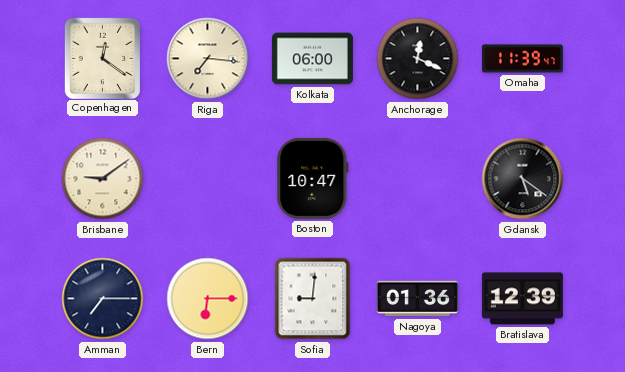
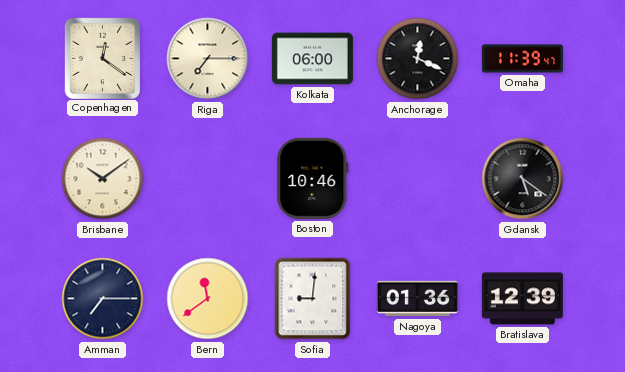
Riga: 7:16 -> 7:15 (208, 59)
Brisbane: 9:09 -> 10:09 (103, 179)
Boston: 10:47 -> 10:46 (313, 178)
Bern: 6:15 -> 11:39 (208, 299)
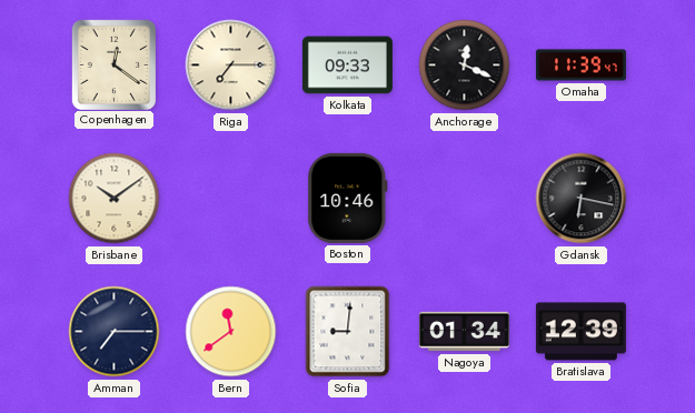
Kolkata: 06:00 -> 09:33 (347, 66)
Gdansk: 5:21 -> 6:17 (582, 199)
Nagoya: 01:36 -> 01:34 (464, 332)
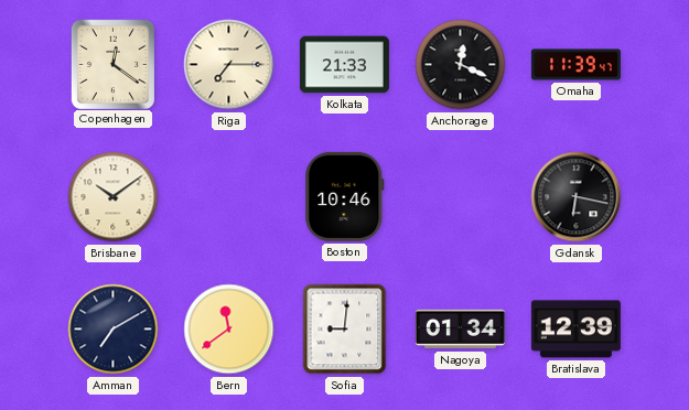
Kolkata: 09:33 -> 21:33 (344, 65)
Amman: 7:15 -> 7:10 (114, 330)
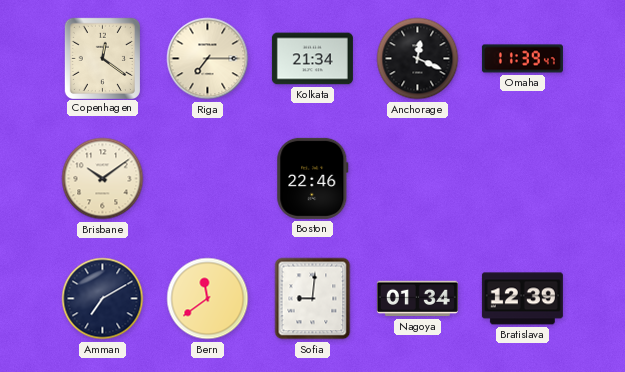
Kolkata: 21:33 -> 21:34 (312, 59)
Boston: 10:46 -> 22:46 (313, 178)
Gdansk: 6:17 -> none (577, 197)
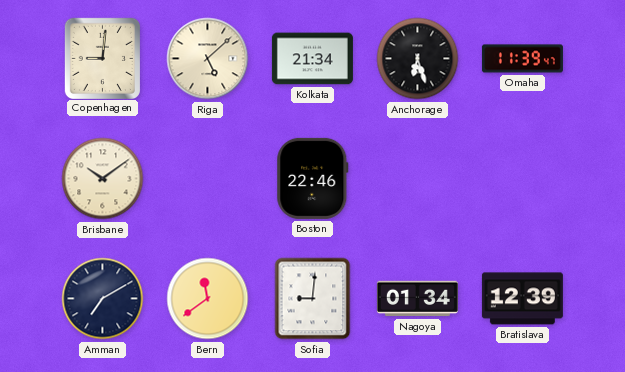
Copenhagen: 12:21 -> 9:01 (102, 58)
Riga: 7:15 -> 5:08 (208, 59)
Anchorage: 12:19 -> 6:27 (418, 59)
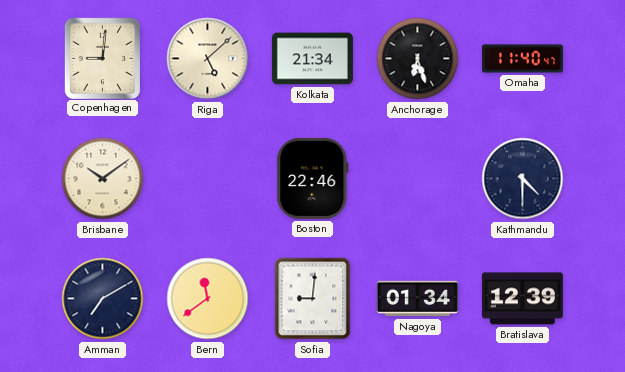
Omaha: 11:39 -> 11:40 (522, 59)
Kathmandu: none -> 4:30 (523, 179)
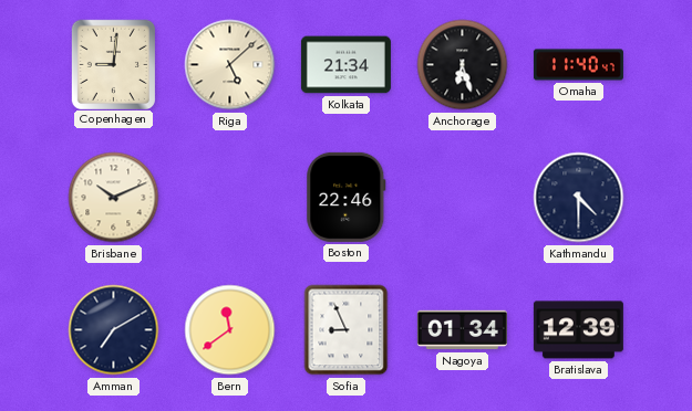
Brisbane: 10:09 -> 10:11 (114, 198)
Sofia: 9:01 -> 8:56 (347, 330)
